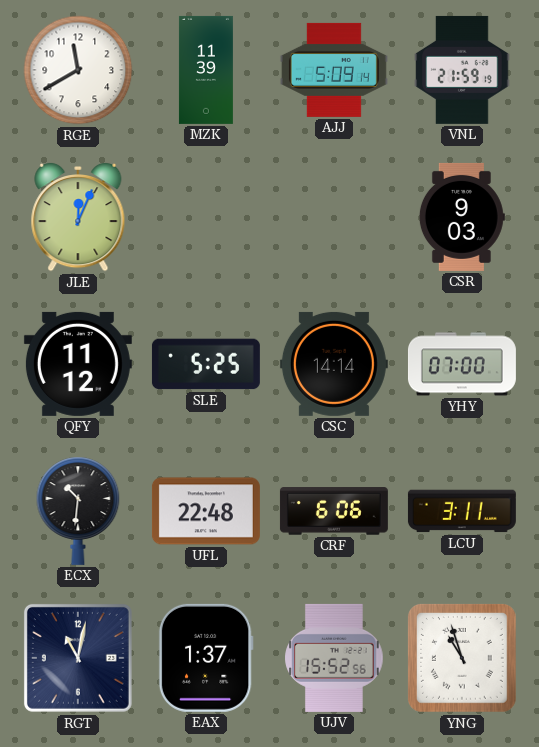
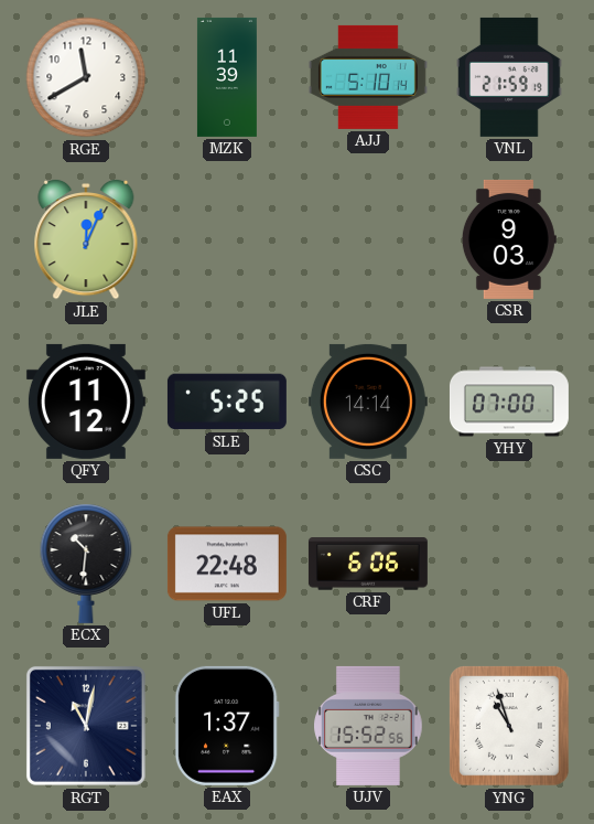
AJJ: 5:09 -> 5:10 (368, 77)
LCU: 3:11 -> none (462, 511)
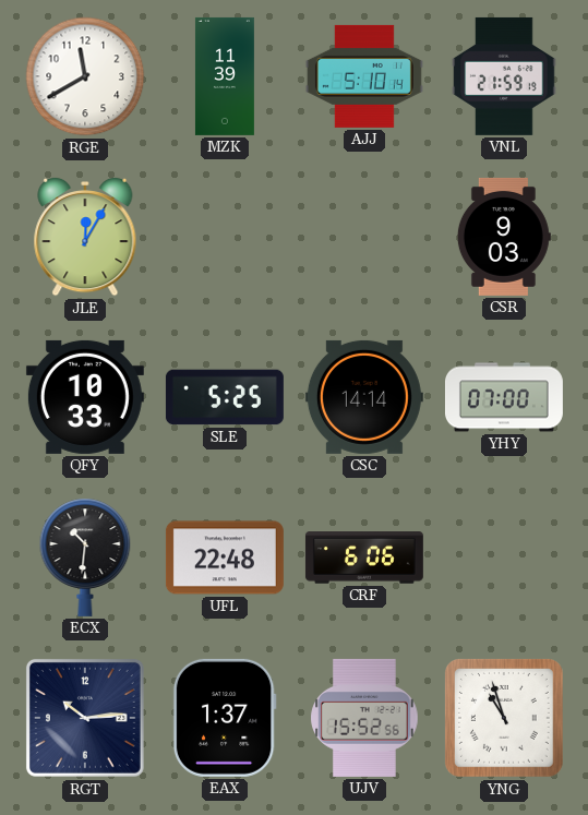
JLE: 12:04 -> 12:05 (85, 237)
QFY: 11:12 -> 10:33 (85, 397)
RGT: 11:02 -> 10:14 (85, 718)
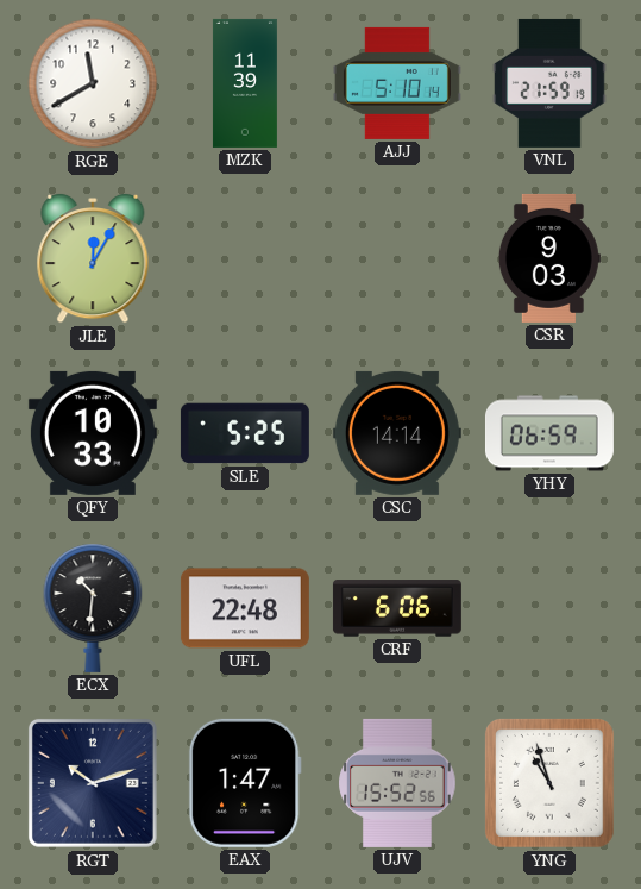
YHY: 07:00 -> 06:59 (549, 433)
RGT: 10:14 -> 10:12 (93, 783)
EAX: 1:37 -> 1:47 (245, 783)
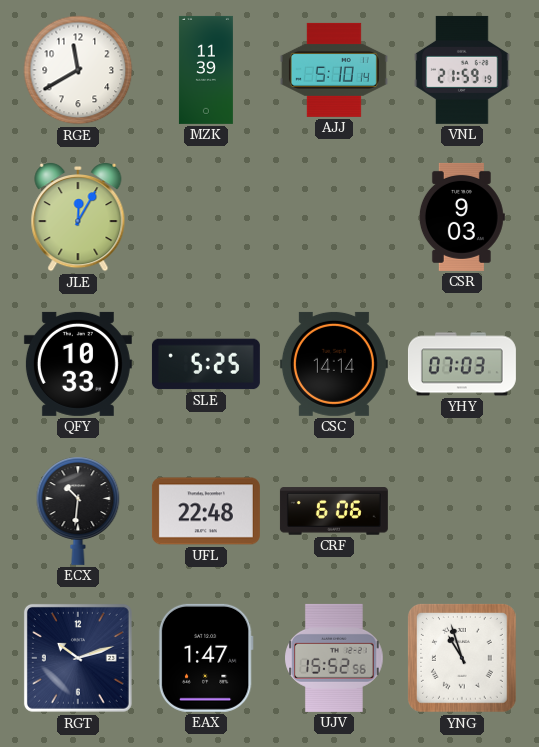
YHY: 06:59 -> 07:03 (462, 364)
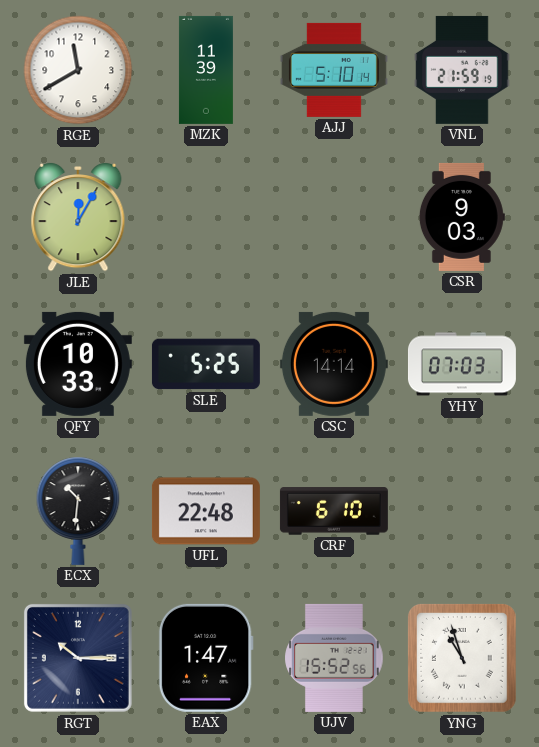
CRF: 6:06 -> 6:10 (334, 511)
RGT: 10:12 -> 10:15 (78, 658)
